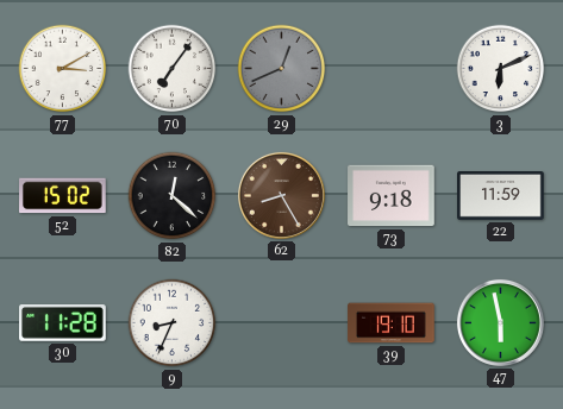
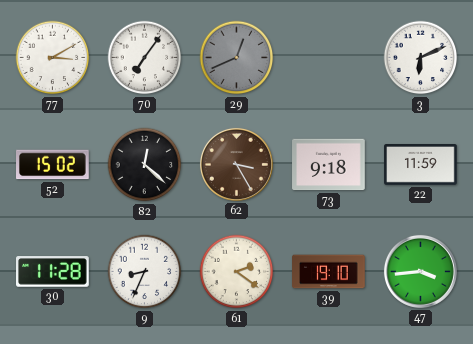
62: 8:25 -> 3:25 (236, 164)
61: none -> 2:21 (237, 272)
47: 5:58 -> 3:44 (420, 271)
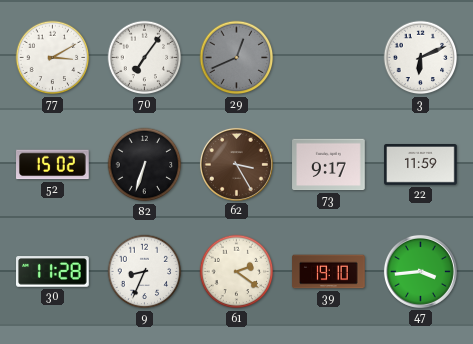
82: 12:22 -> 6:33 (145, 165)
73: 9:18 -> 9:17 (329, 165)
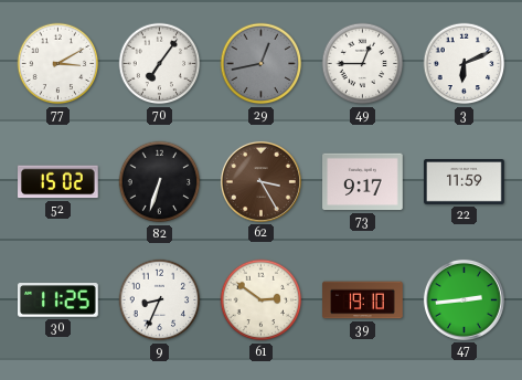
29: 12:41 -> 12:43 (262, 64)
49: none -> 12:45 (363, 64)
30: 11:28 -> 11:25 (58, 300)
61: 2:21 -> 2:51 (262, 300)
47: 3:44 -> 2:44 (464, 299)
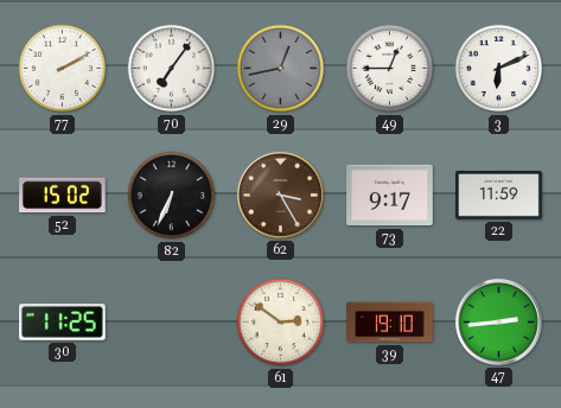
77: 3:10 -> 2:10 (63, 69)
82: 6:33 -> 6:34 (172, 196)
9: 8:34 -> none (160, 300)
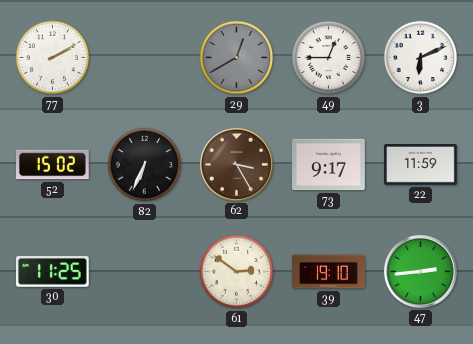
70: 7:06 -> none (172, 69)
29: 12:43 -> 12:40 (237, 58)
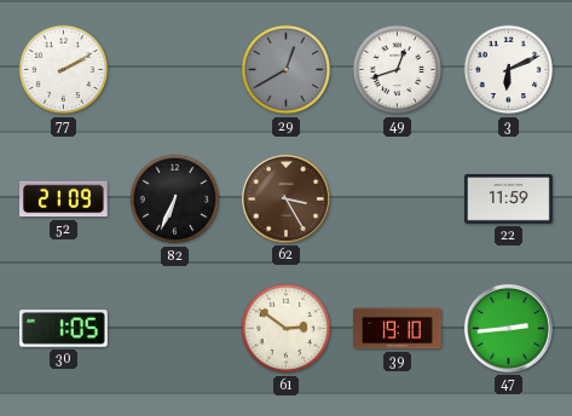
49: 12:45 -> 12:42 (398, 70)
52: 15:02 -> 21:09 (64, 200)
73: 9:17 -> none (329, 165)
30: 11:25 -> 1:05 (64, 329)
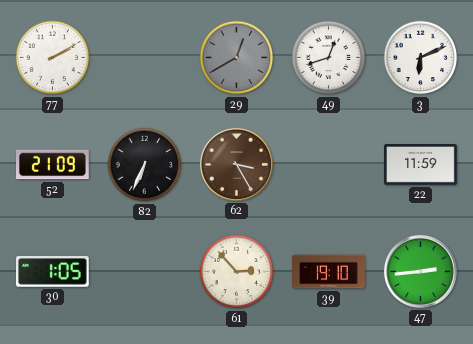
61: 2:51 -> 2:53 (237, 272)
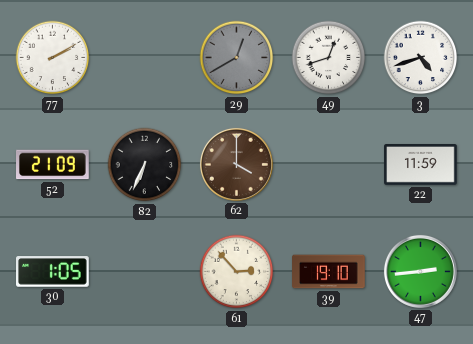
3: 6:11 -> 4:42 (421, 58)
62: 3:25 -> 4:00 (236, 164)
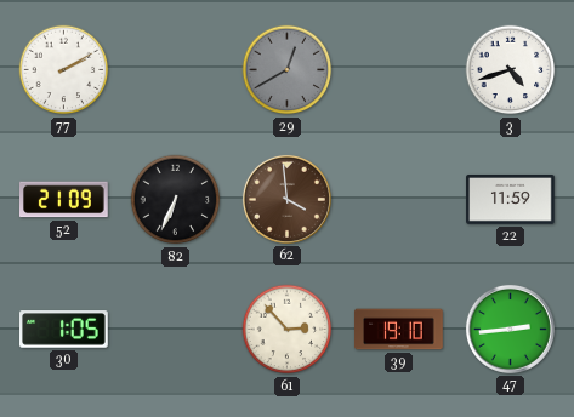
49: 12:42 -> none (329, 58)
62: 4:00 -> 3:59 (286, 199)
